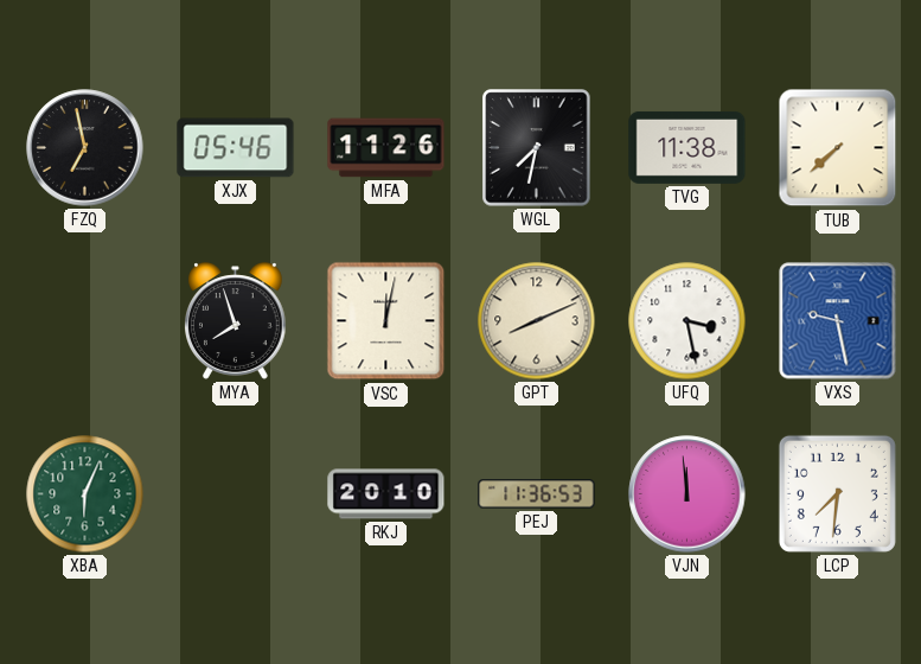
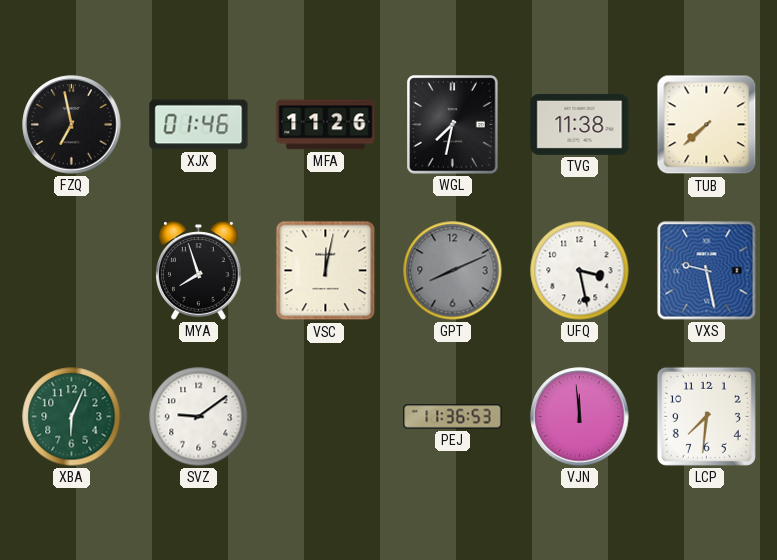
XJX: 05:46 -> 01:46 (199, 125)
GPT dial: cream -> grey (453, 271)
SVZ: none -> 9:09 (199, 417)
RKJ: 20:10 -> none (386, 494)
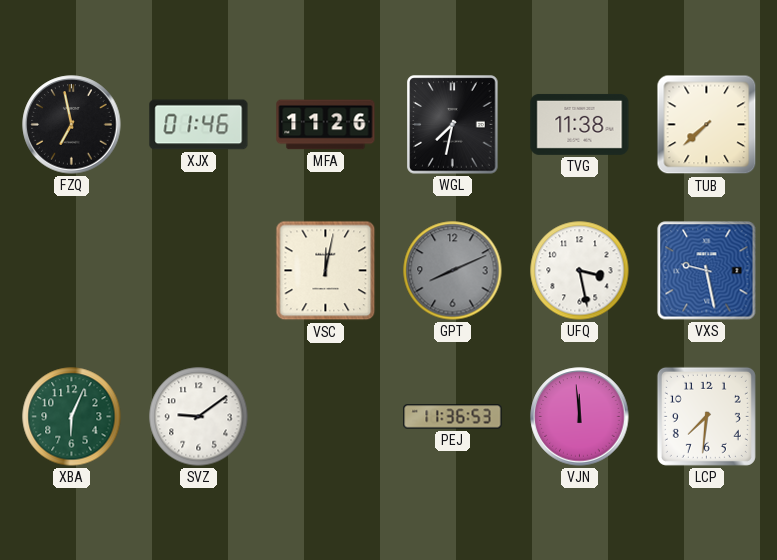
MYA: 7:57 -> none (199, 271)
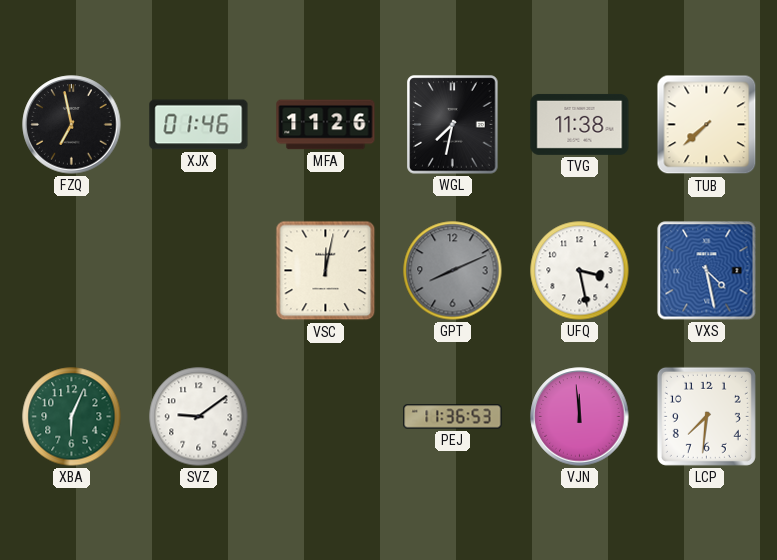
VXS: 9:28 -> 4:28 (707, 271)
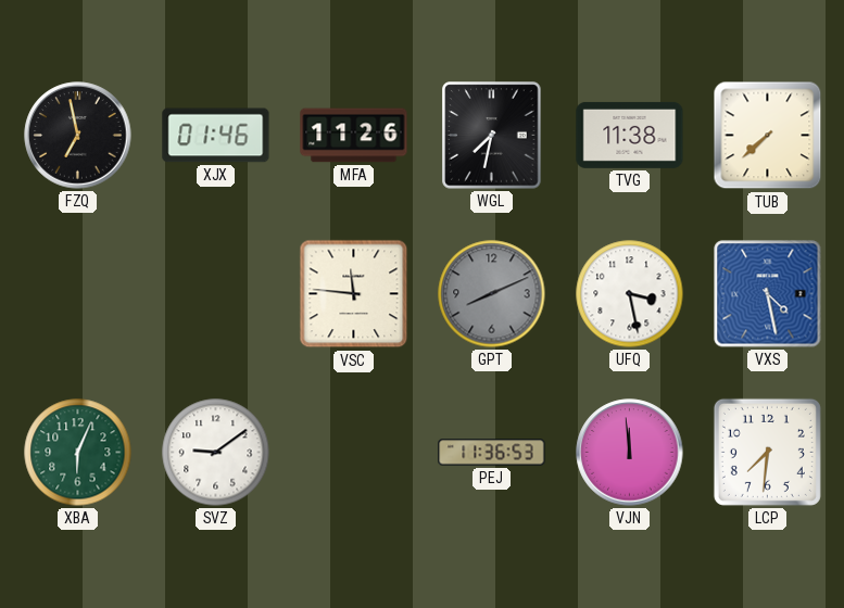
VSC: 12:02 -> 11:46 (354, 294)
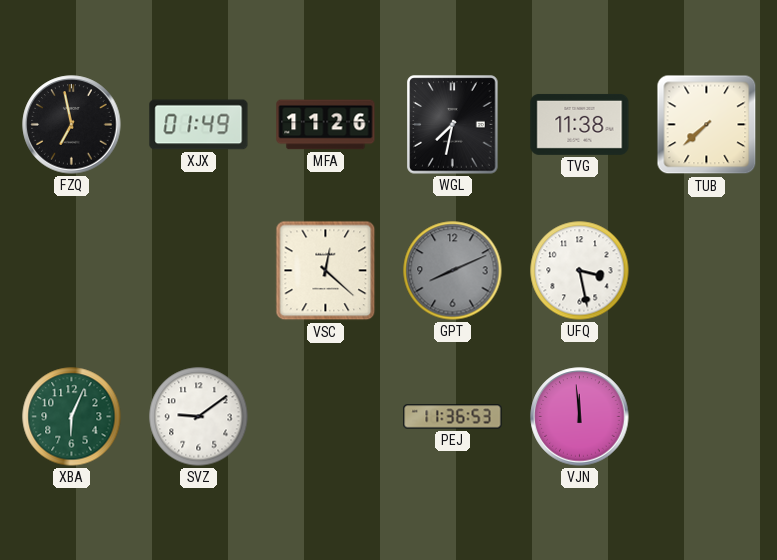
XJX: 01:46 -> 01:49 (199, 125)
VSC: 11:46 -> 12:22 (326, 271)
VXS: 4:28 -> none (768, 294)
LCP: 7:31 -> none (767, 452)
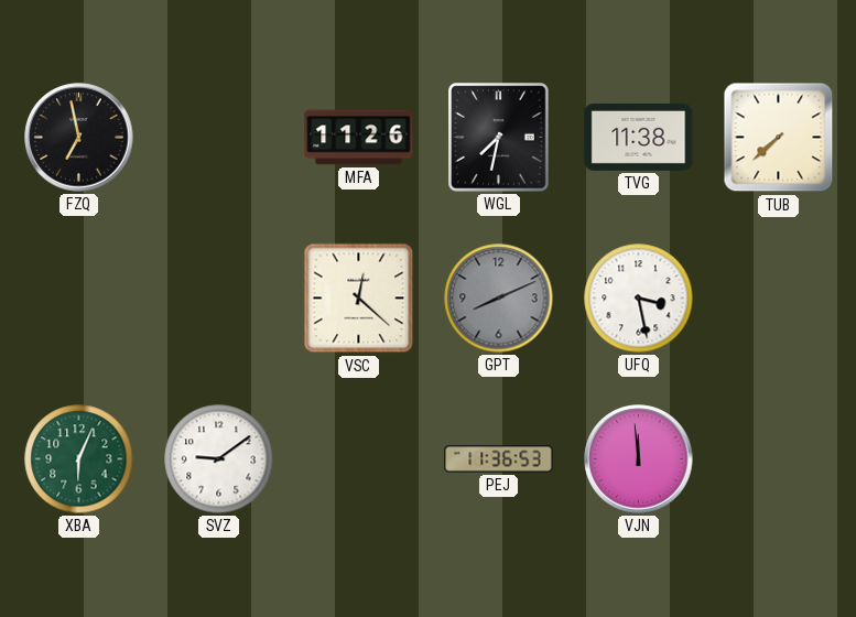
XJX: 01:49 -> none (199, 125)
